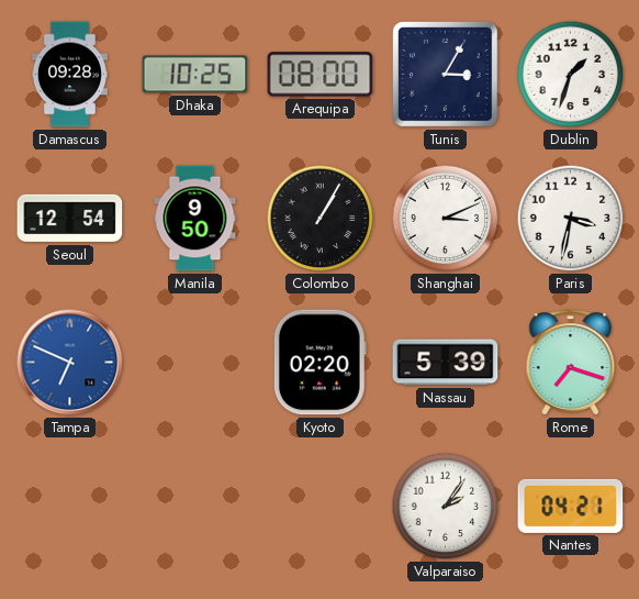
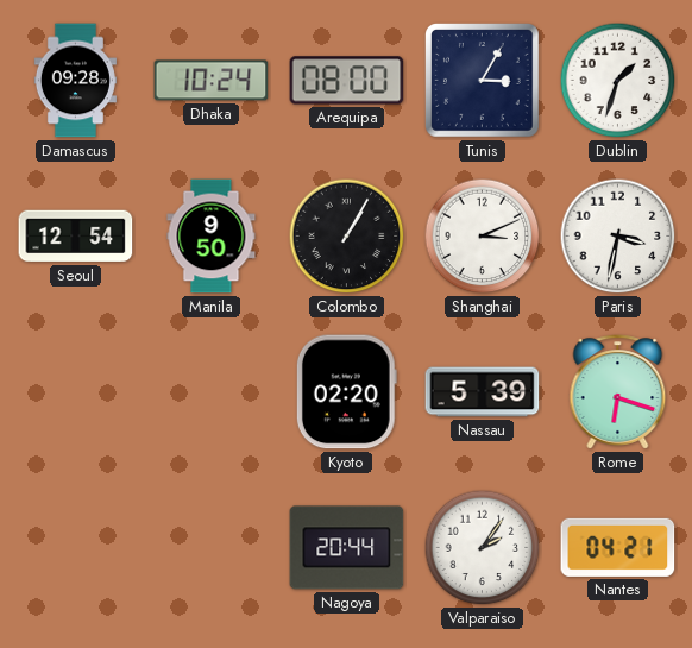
Dhaka: 10:25 -> 10:24 (212, 81)
Tampa: 6:49 -> none (70, 363)
Rome: 7:18 -> 6:18 (618, 392)
Nagoya: none -> 20:44 (347, 548)
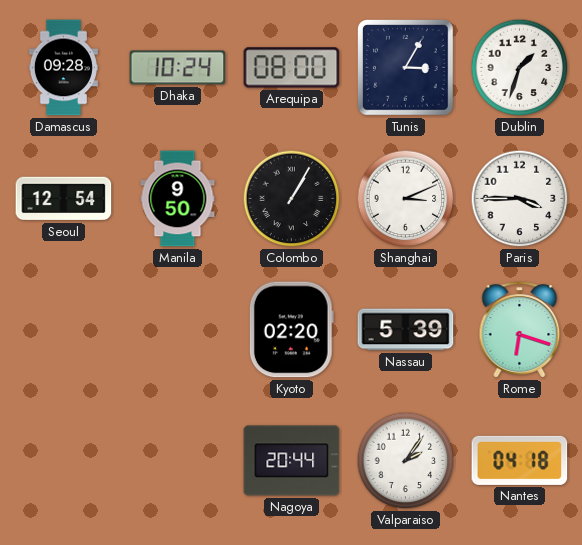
Paris: 3:32 -> 3:45 (520, 199)
Nantes: 04:21 -> 04:18 (520, 460)
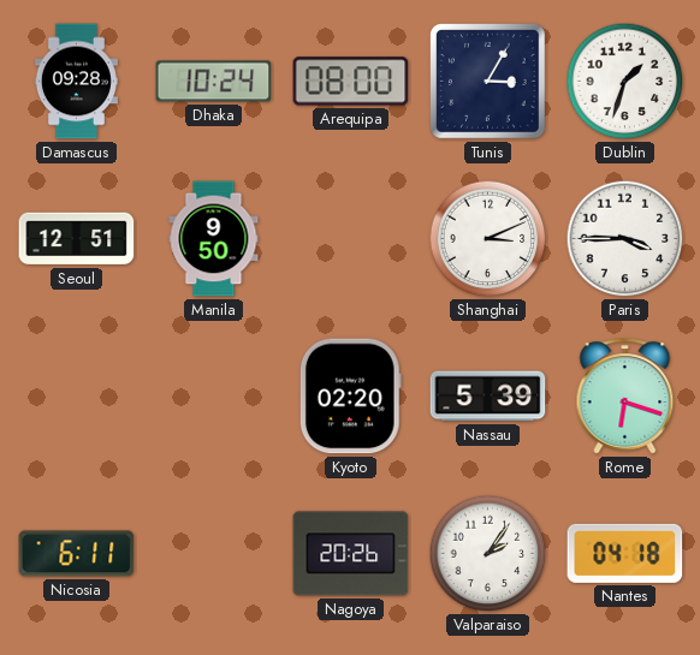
Seoul: 12:54 -> 12:51 (77, 239)
Colombo: 1:05 -> none (292, 199)
Nicosia: none -> 6:11 (77, 554)
Nagoya: 20:44 -> 20:26 (351, 554)
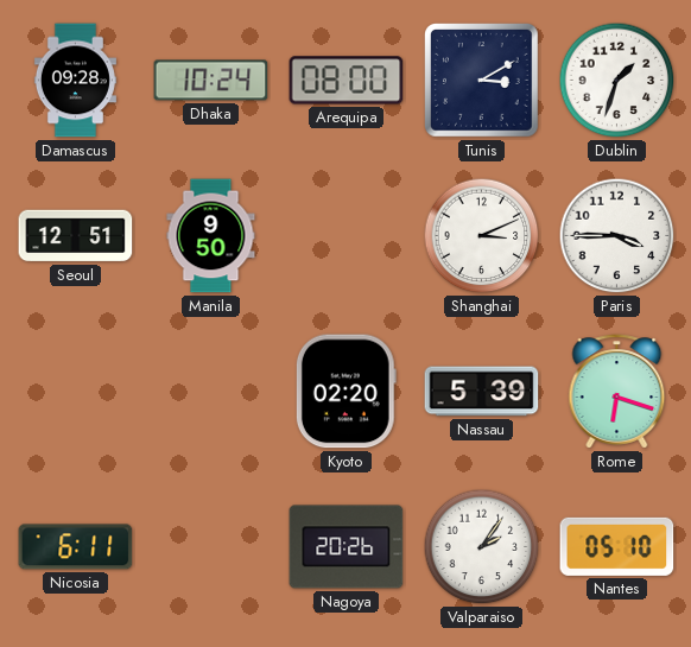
Tunis: 3:05 -> 3:10 (482, 81)
Nantes: 04:18 -> 05:10 (617, 546)
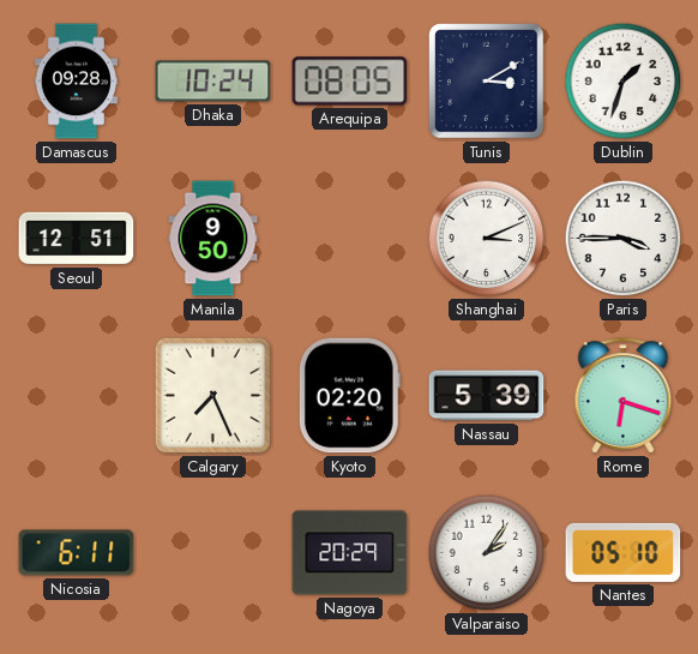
Arequipa: 08:00 -> 08:05 (350, 82)
Calgary: none -> 7:26 (213, 396)
Nagoya: 20:26 -> 20:29 (350, 553)
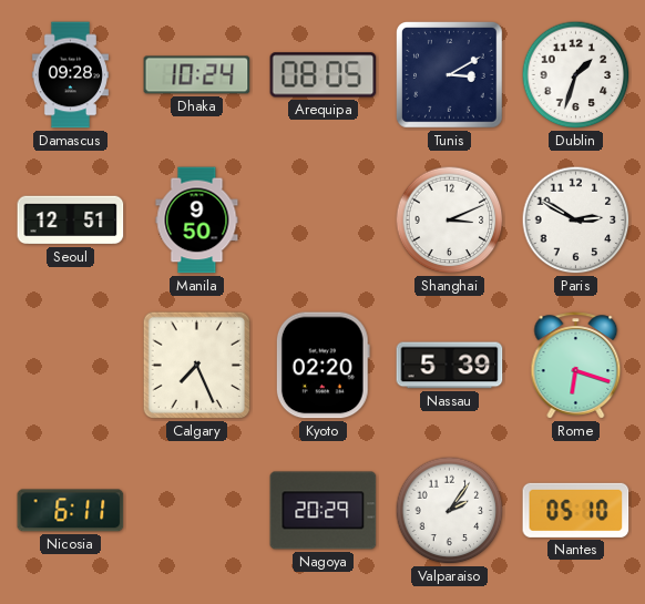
Paris: 3:45 -> 2:50 (576, 221)
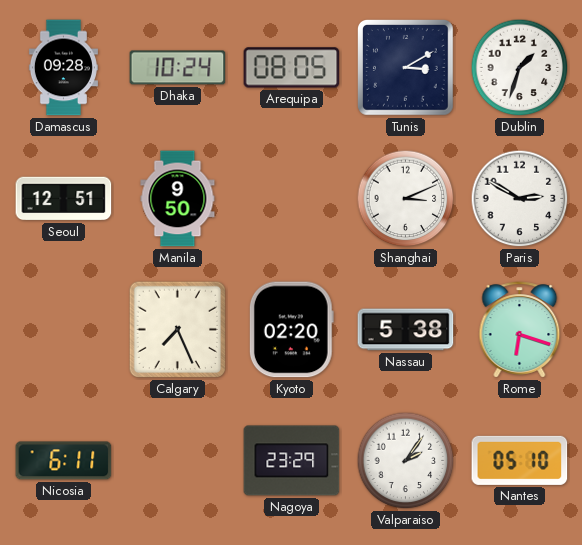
Nassau: 5:39 -> 5:38 (406, 330)
Nagoya: 20:29 -> 23:29 (292, 461)
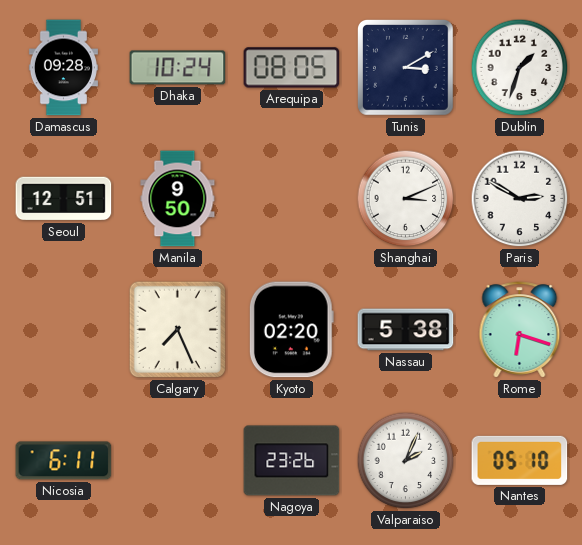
Nagoya: 23:29 -> 23:26 (292, 461)
Valparaiso: 2:06 -> 2:04 (406, 461)
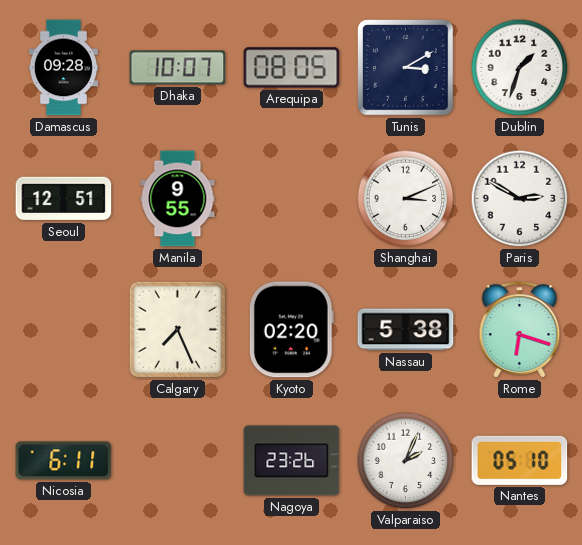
Dhaka: 10:24 -> 10:07 (178, 68)
Manila: 9:50 -> 9:55 (178, 199)
